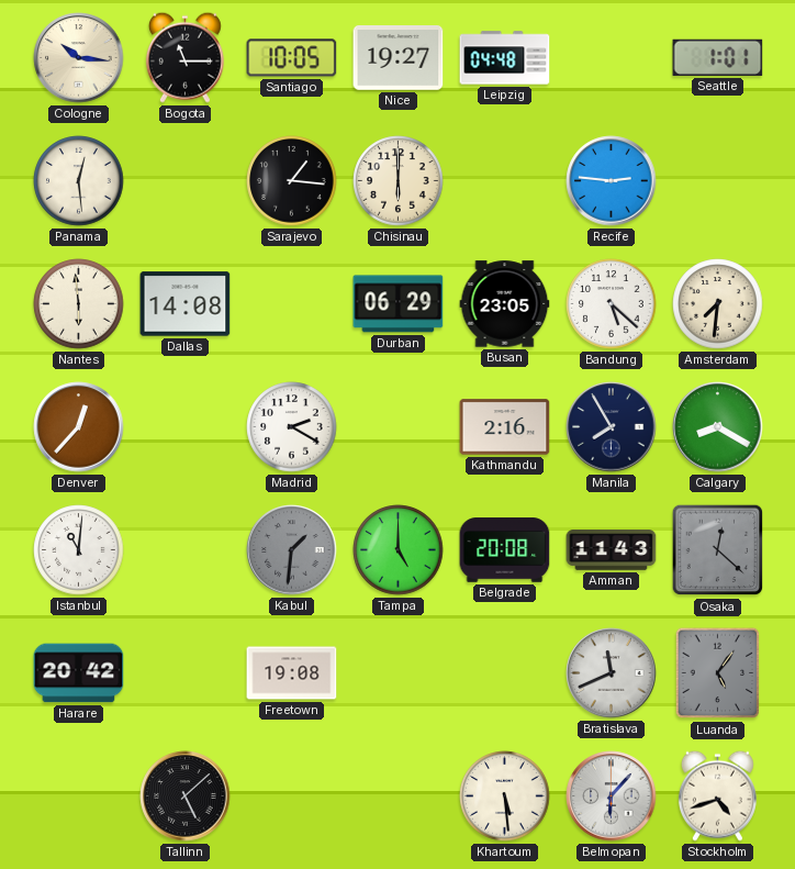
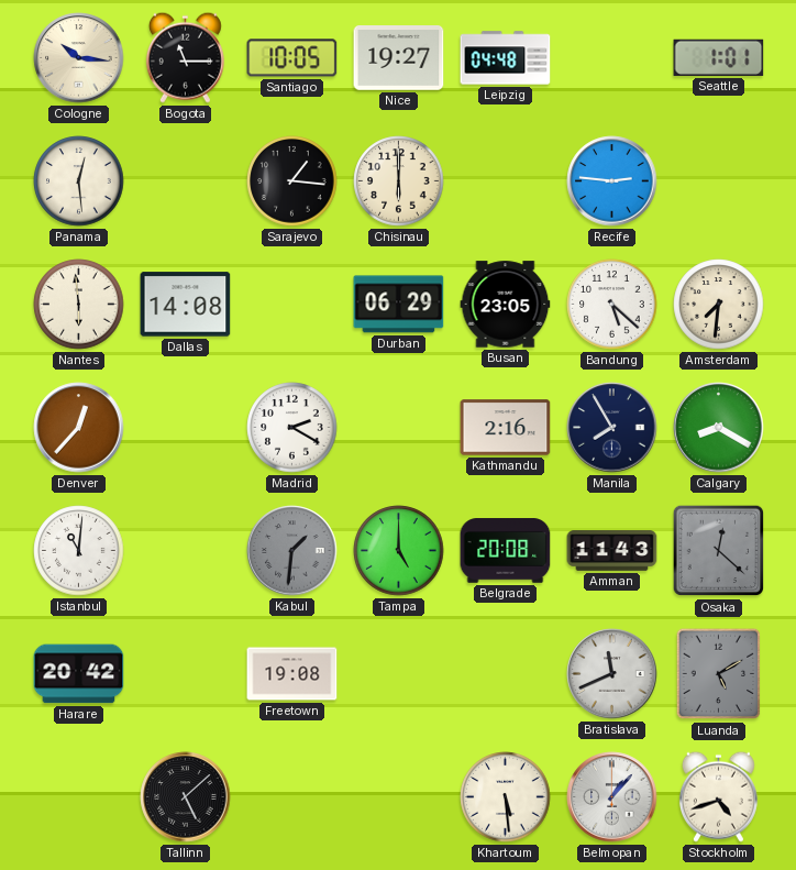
Luanda: 5:06 -> 5:10 (719, 674)
Belmopan: 6:07 -> 1:07 (612, 797)
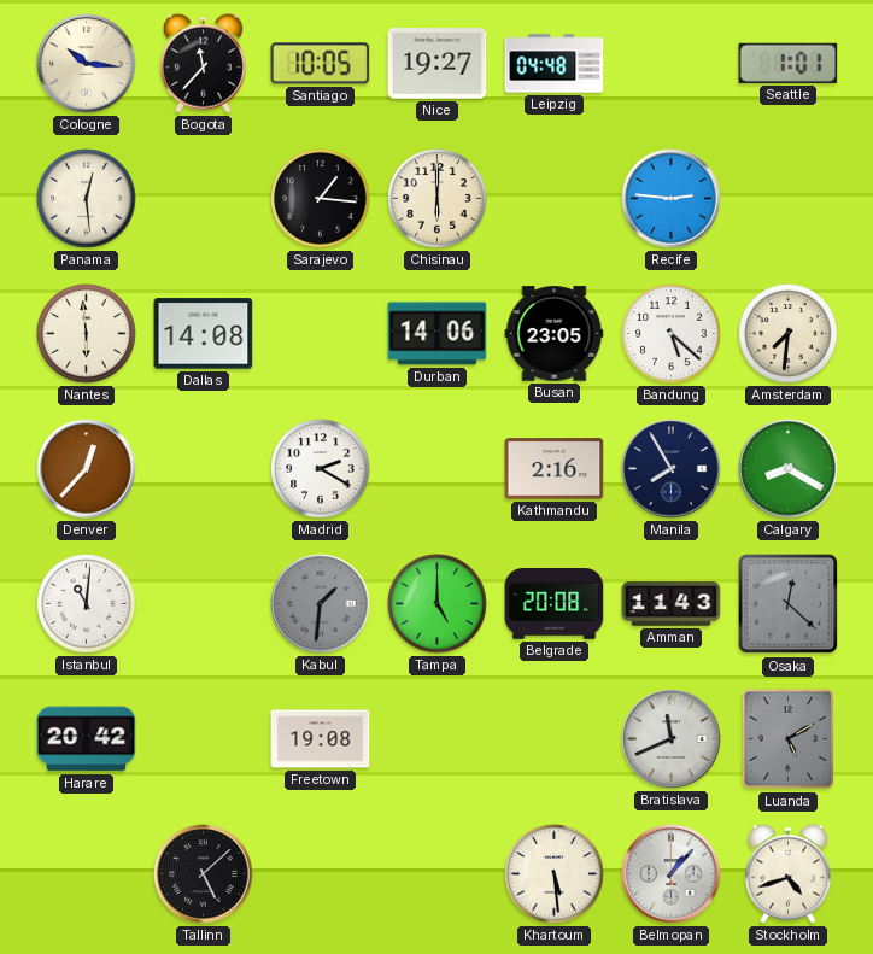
Bogota: 11:15 -> 11:37 (203, 63)
Durban: 06:29 -> 14:06 (438, 334)
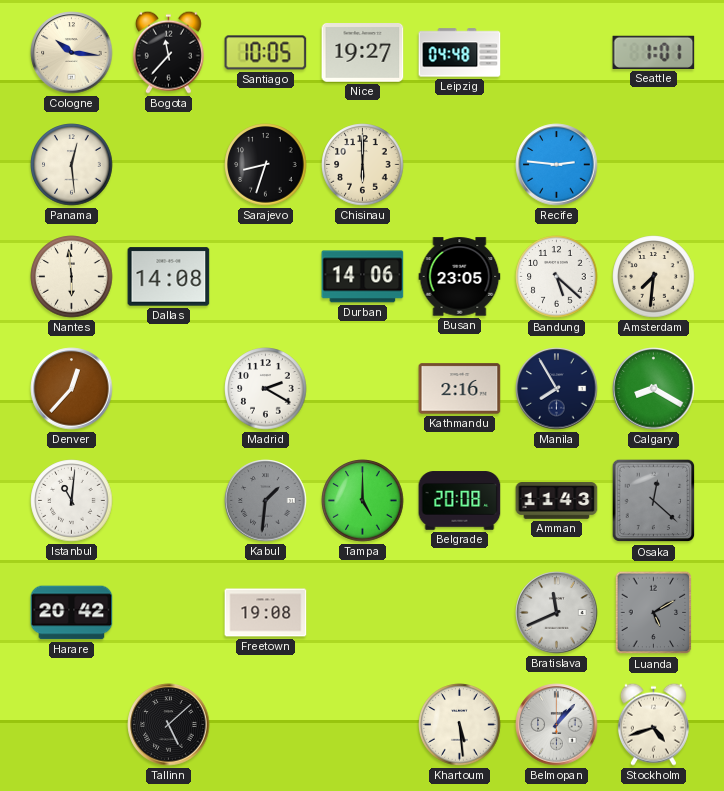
Sarajevo: 1:16 -> 8:33 (266, 165)
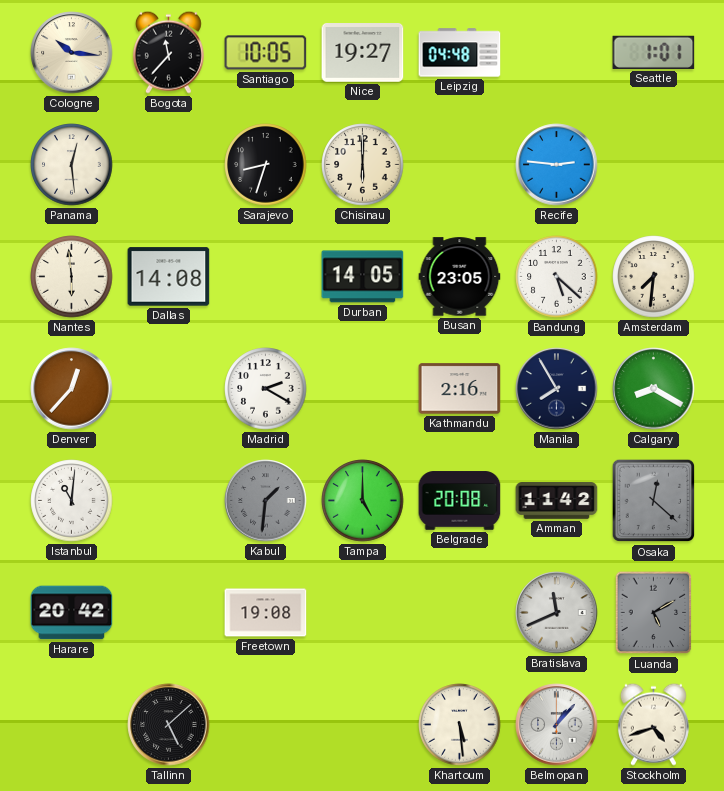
Durban: 14:06 -> 14:05 (363, 277)
Amman: 11:43 -> 11:42 (557, 501)
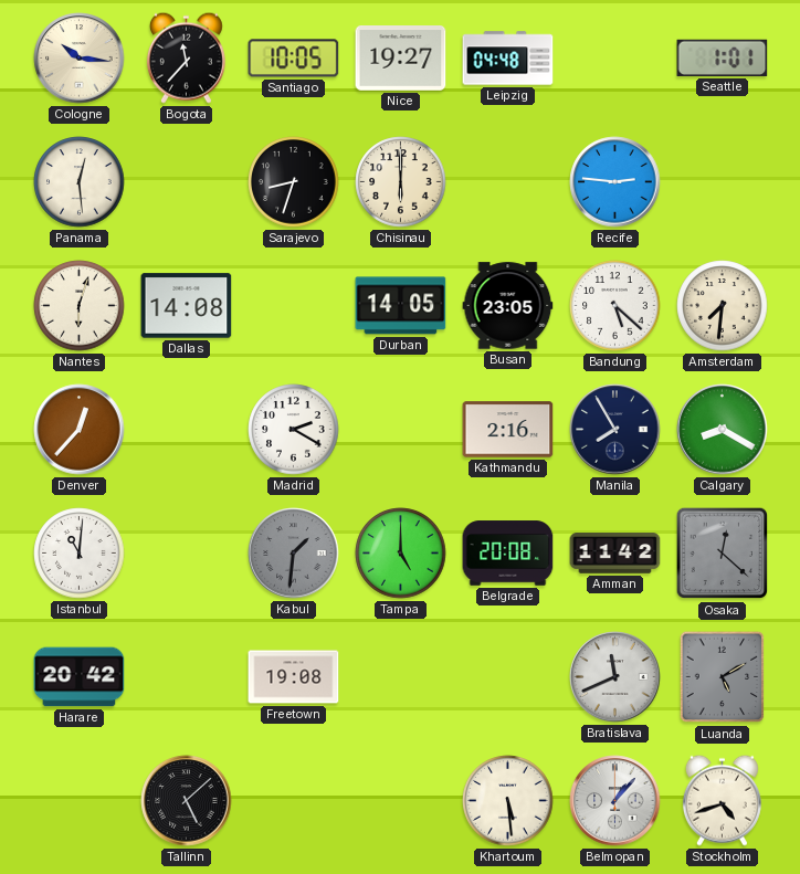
Nantes: 5:59 -> 6:03 (80, 306)
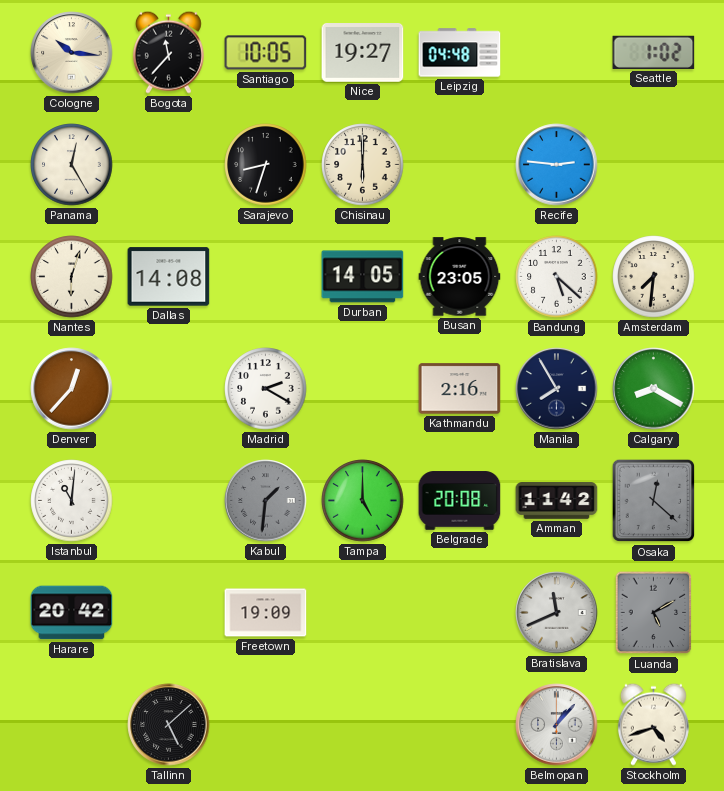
Seattle: 1:01 -> 1:02 (654, 52)
Panama: 12:29 -> 12:25 (72, 165)
Freetown: 19:08 -> 19:09 (266, 613)
Khartoum: 5:29 -> none (508, 801)
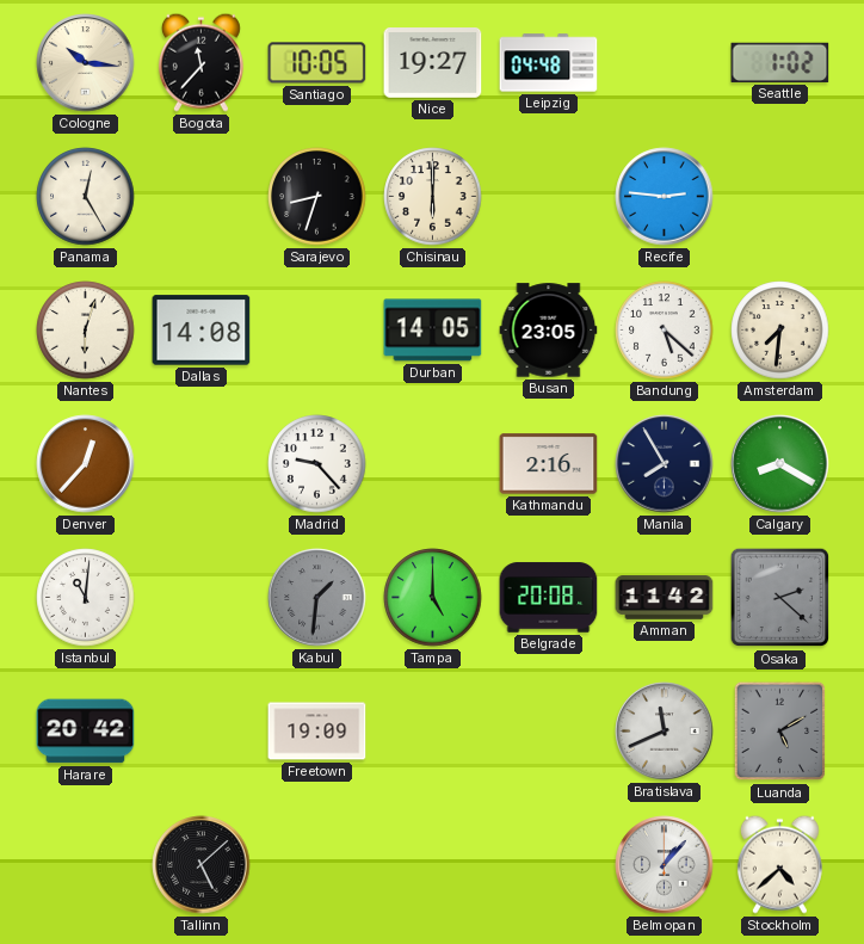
Madrid: 2:20 -> 9:23 (317, 464)
Osaka: 12:22 -> 2:22 (780, 598)
Stockholm: 4:42 -> 4:38 (779, 864)
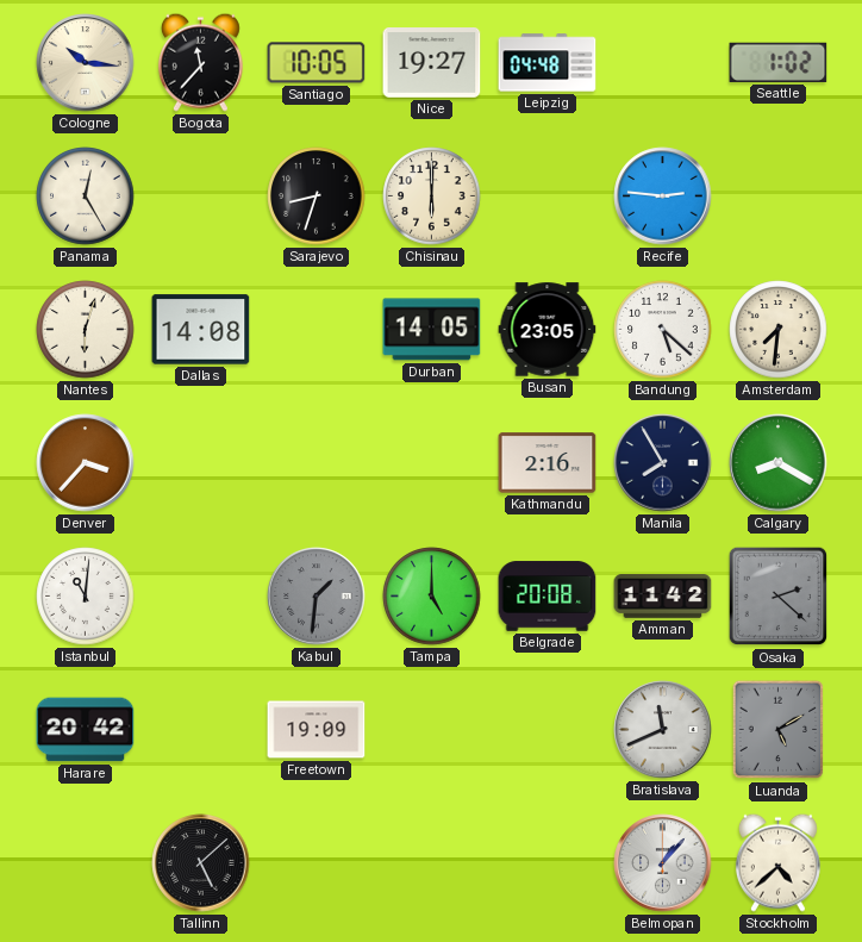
Denver: 12:37 -> 3:37 (86, 463)
Madrid: 9:23 -> none (317, 464)
